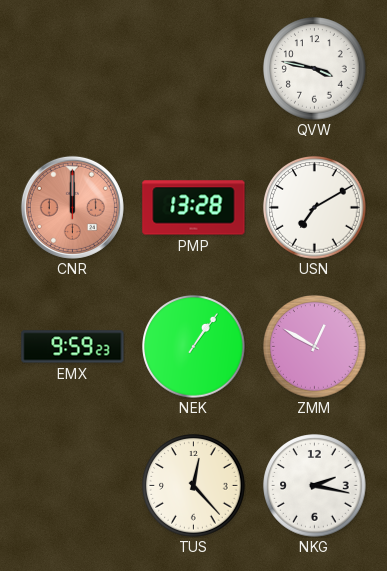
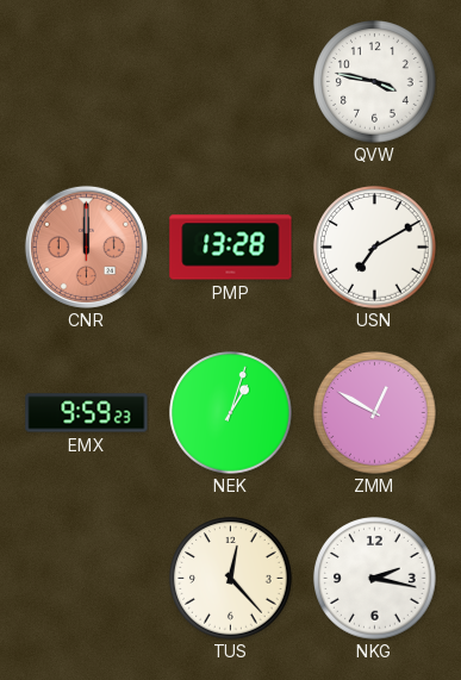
NEK: 1:06 -> 1:03 (231, 413)
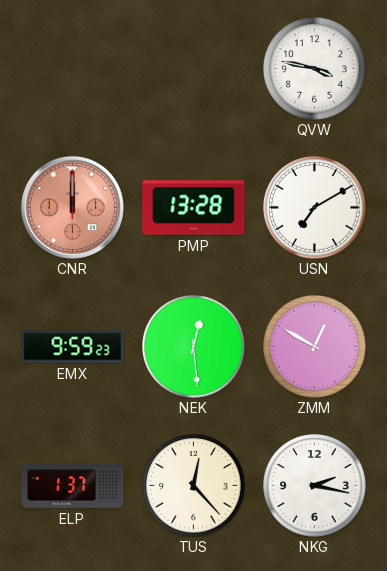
NEK: 1:03 -> 12:29 (194, 347)
ELP: none -> 1:37 (73, 486)
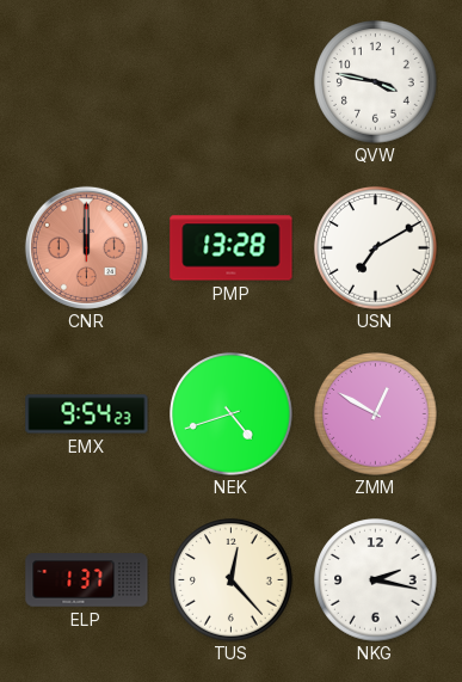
EMX: 9:59 -> 9:54 (87, 414)
NEK: 12:29 -> 4:42 (232, 414)
